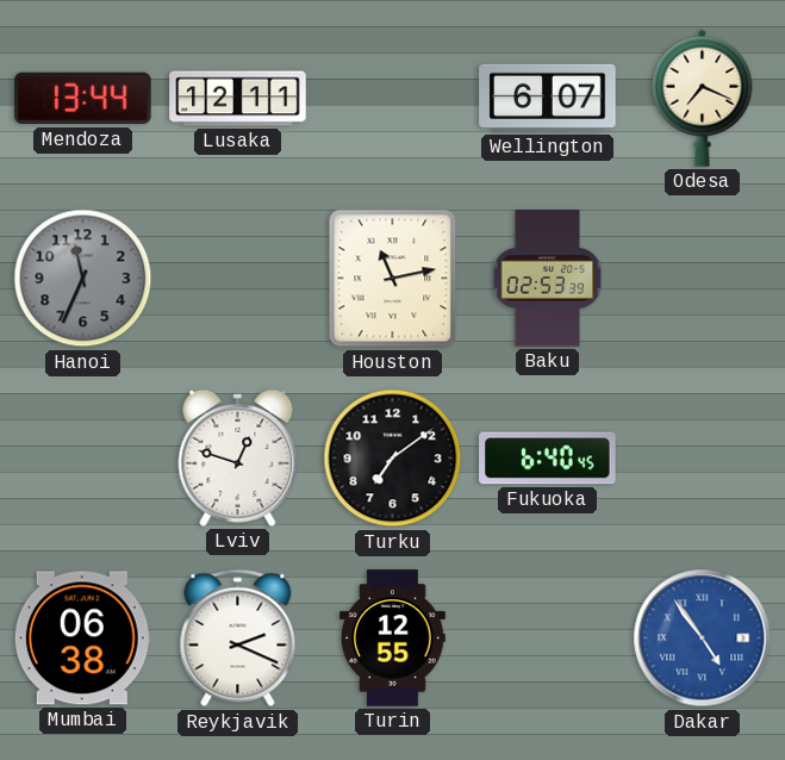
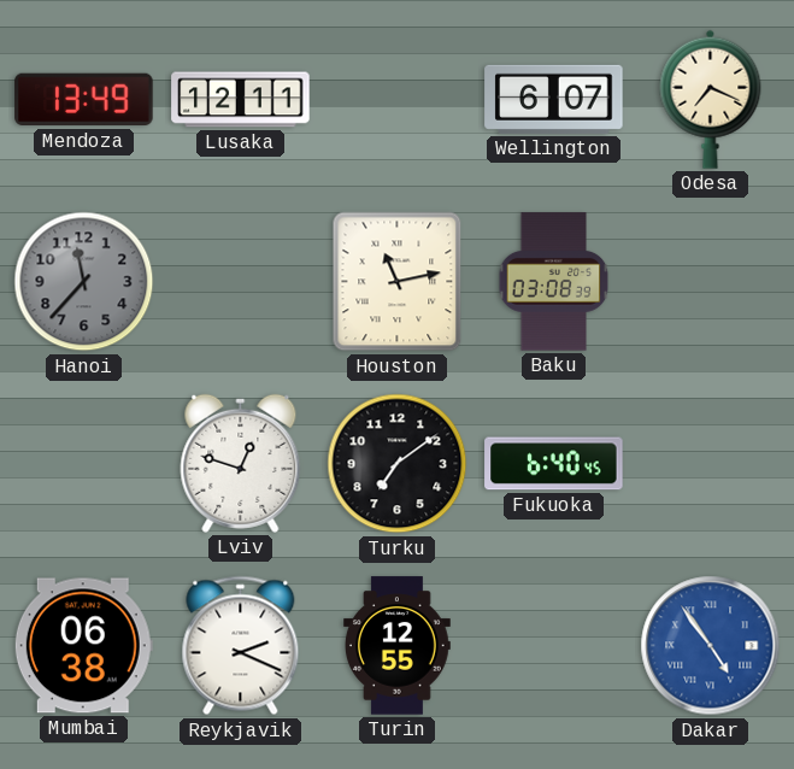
Mendoza: 13:44 -> 13:49 (84, 100)
Hanoi: 11:34 -> 11:37 (84, 282)
Baku: 02:53 -> 03:08 (554, 282)
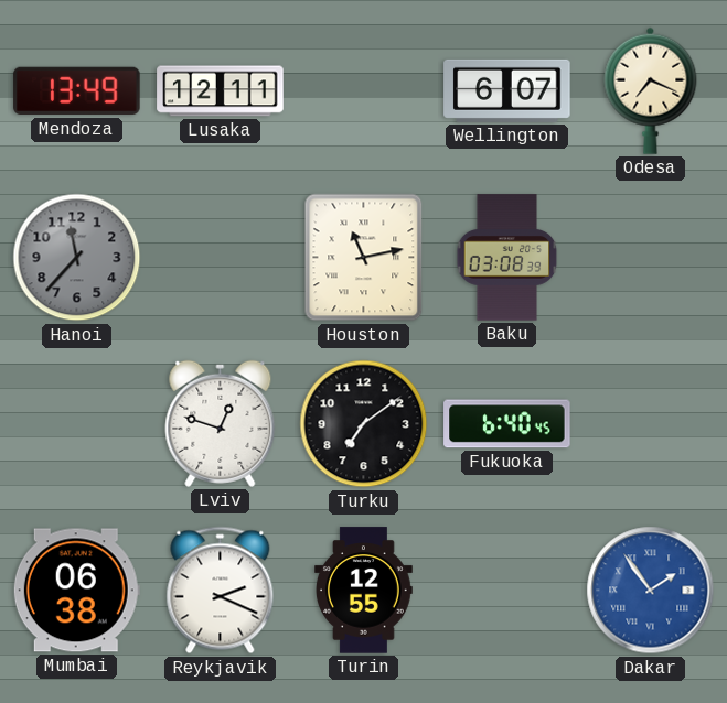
Dakar: 4:54 -> 1:54 (651, 591)
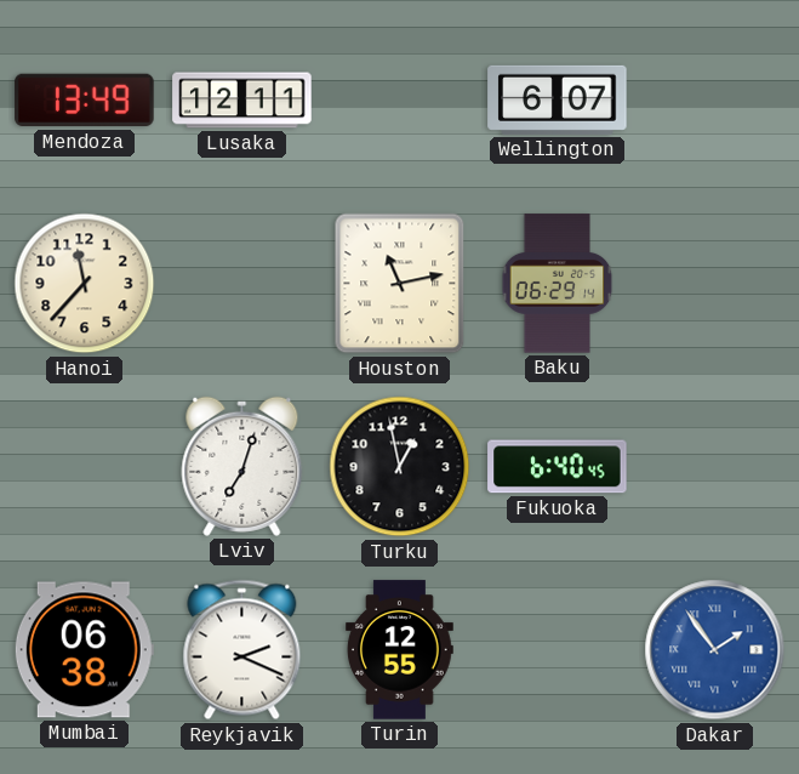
Odesa: 7:19 -> none (651, 90)
Hanoi dial: grey -> cream (85, 284)
Baku: 03:08 -> 06:29 (558, 284)
Lviv: 12:48 -> 7:03 (242, 466)
Turku: 7:09 -> 12:58 (400, 467)
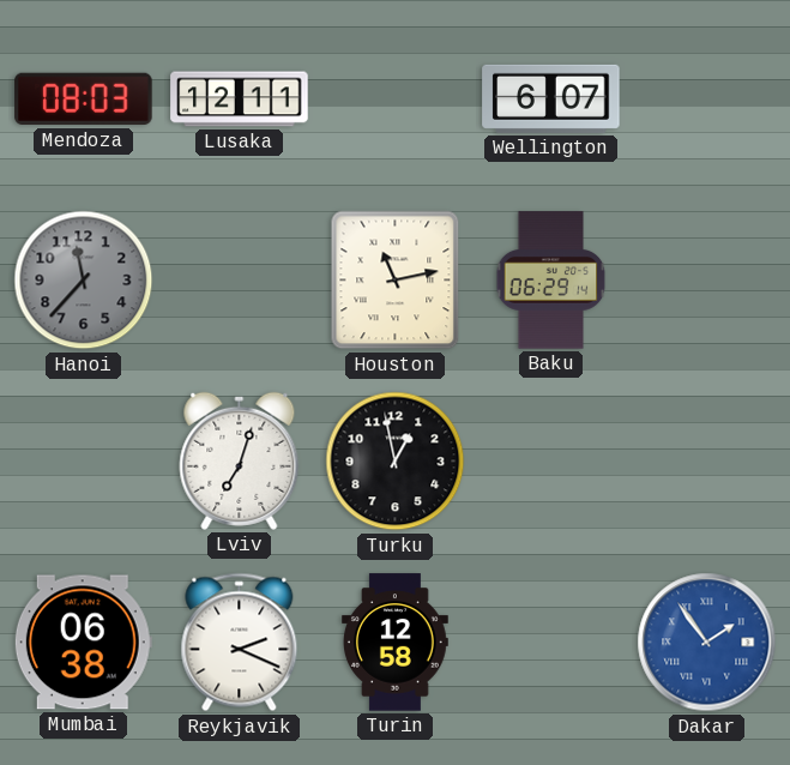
Mendoza: 13:49 -> 08:03 (84, 100)
Hanoi dial: cream -> grey (84, 281)
Fukuoka: 6:40 -> none (558, 467)
Turin: 12:55 -> 12:58 (396, 643)
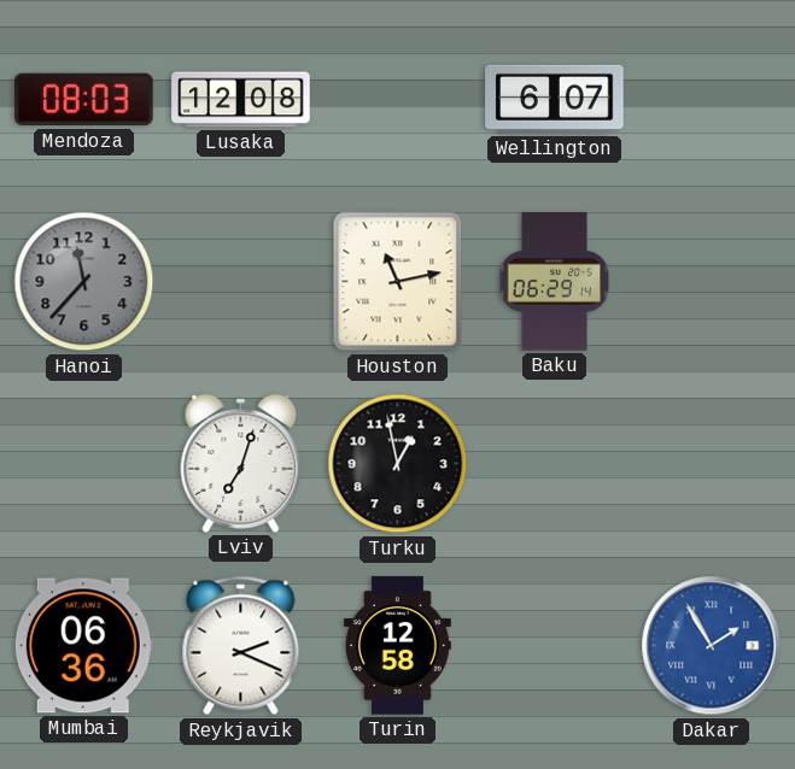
Lusaka: 12:11 -> 12:08 (241, 100)
Mumbai: 06:38 -> 06:36 (83, 646)
Dakar: 1:54 -> 1:55 (712, 646)
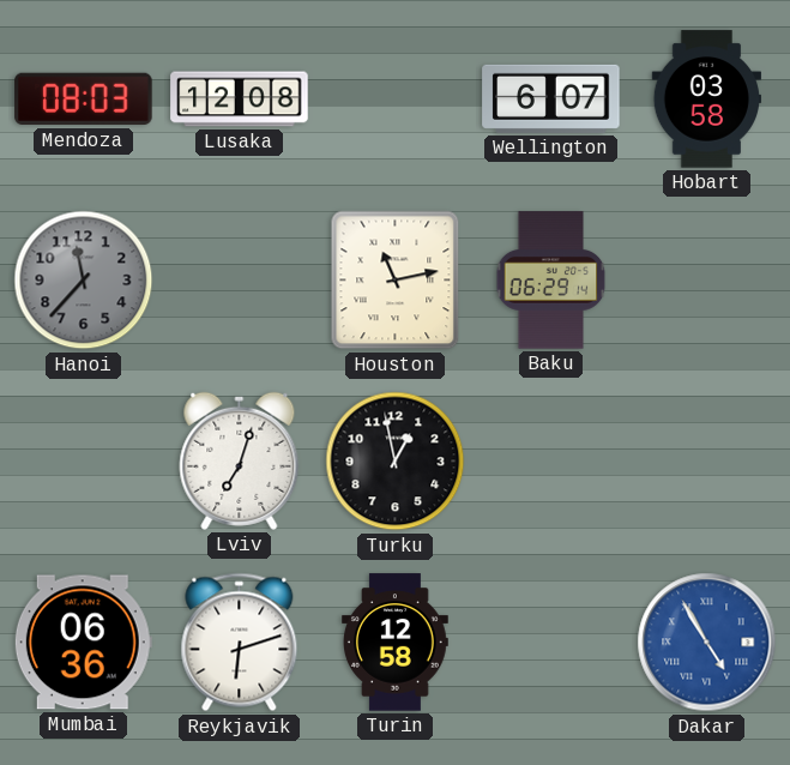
Hobart: none -> 03:58 (706, 100)
Reykjavik: 2:19 -> 6:12 (240, 643)
Dakar: 1:55 -> 4:55 (707, 643)
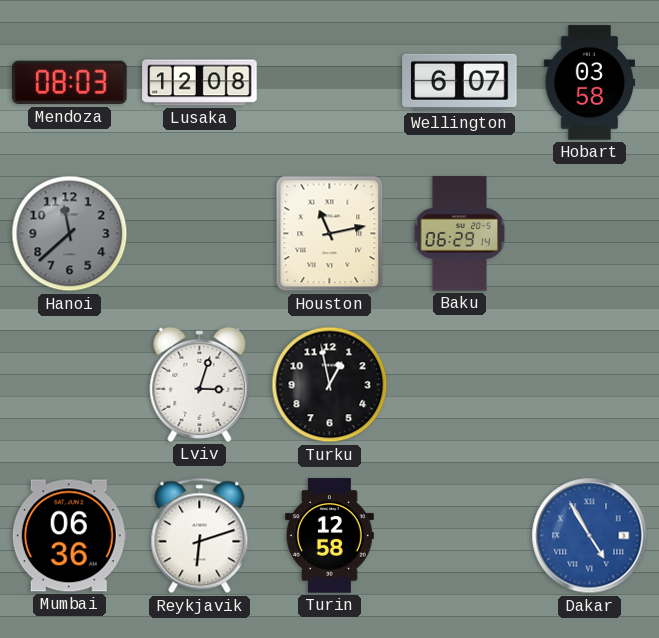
Hanoi: 11:37 -> 11:38 (70, 234)
Lviv: 7:03 -> 3:03 (200, 384)
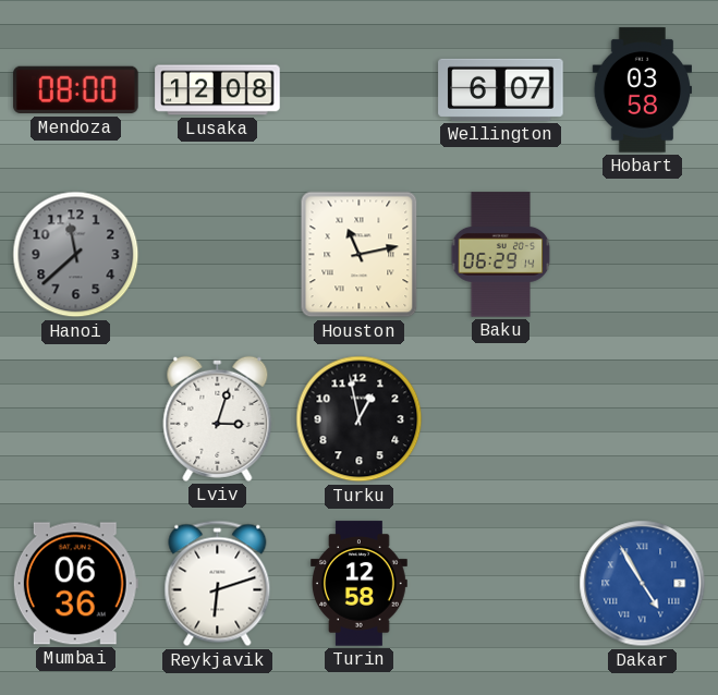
Mendoza: 08:03 -> 08:00 (76, 90)
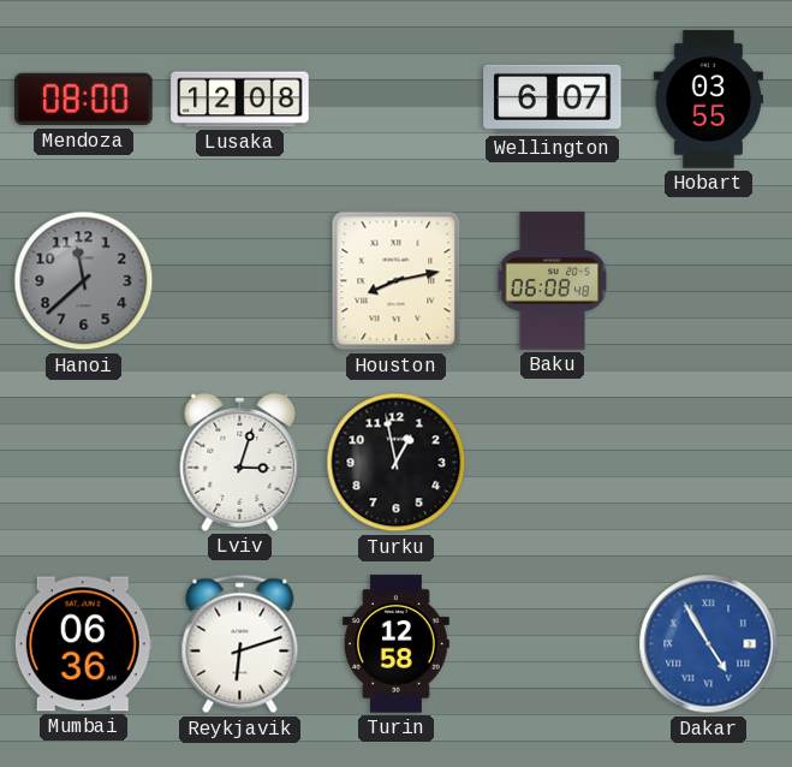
Hobart: 03:58 -> 03:55 (708, 100)
Houston: 11:13 -> 8:13 (397, 281)
Baku: 06:29 -> 06:08 (553, 281)
